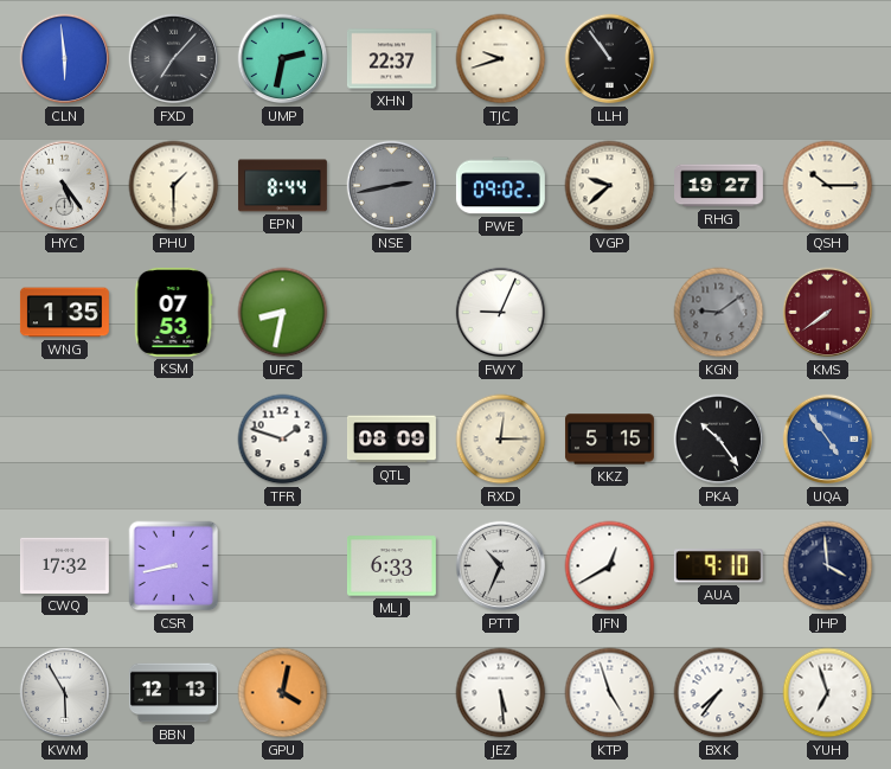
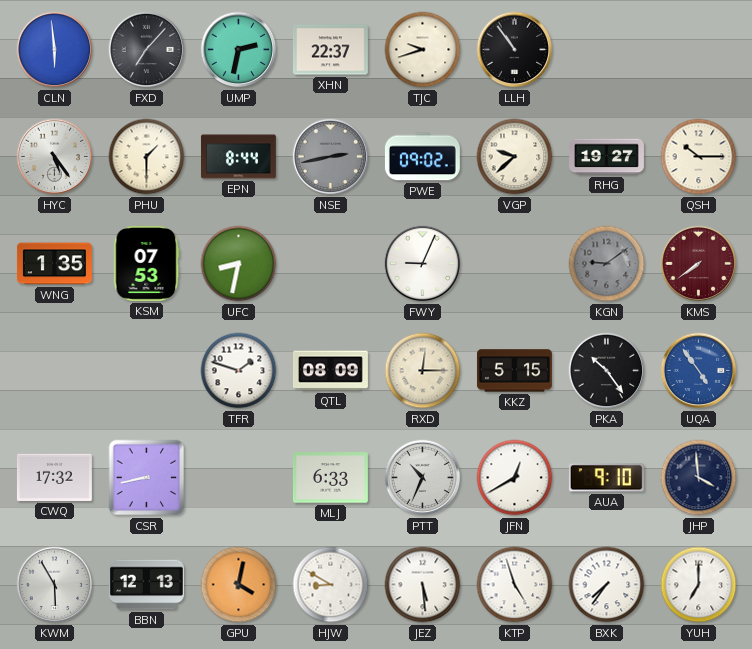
HJW: none -> 8:50 (331, 585)
YUH: 6:57 -> 7:00 (699, 585)
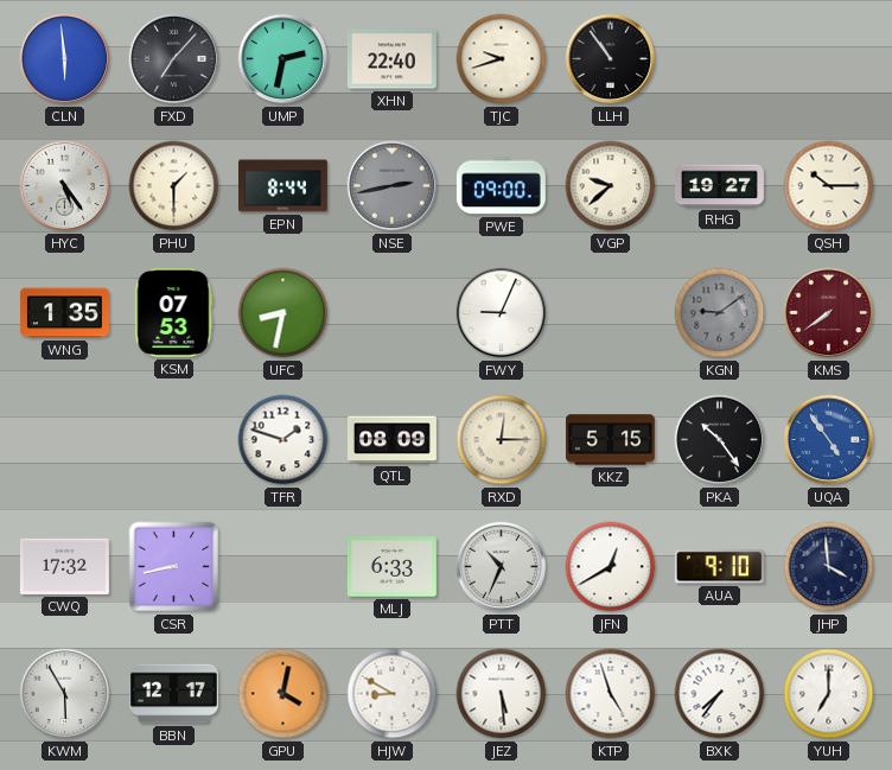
XHN: 22:37 -> 22:40 (391, 59)
PWE: 09:02 -> 09:00 (501, 186)
BBN: 12:13 -> 12:17 (173, 694)
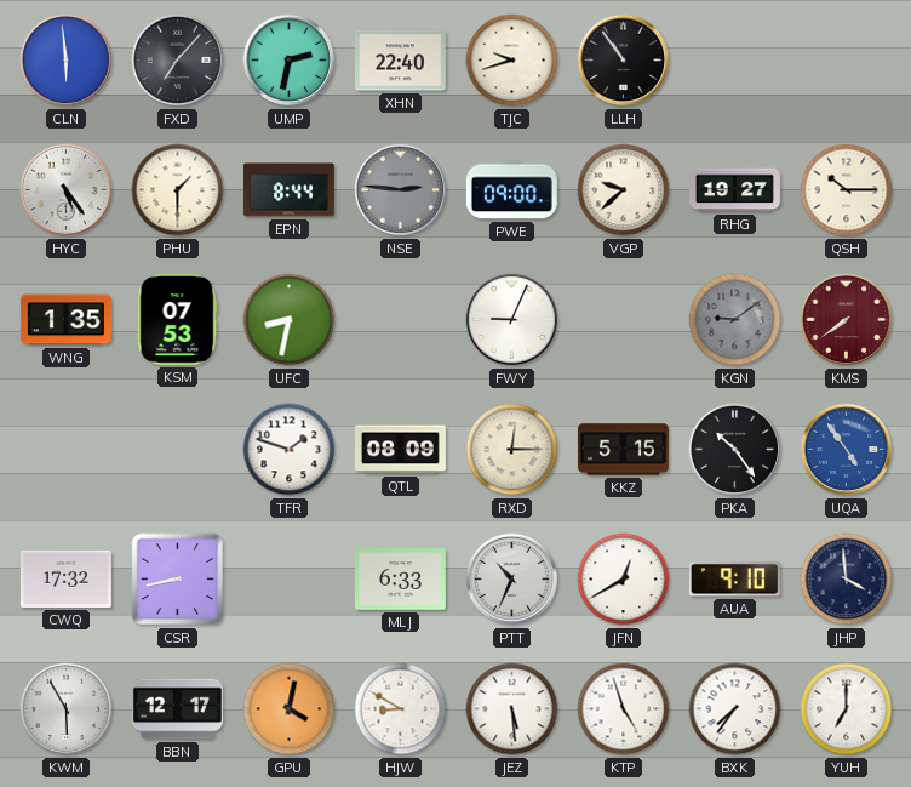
NSE: 2:43 -> 2:46 (401, 190)
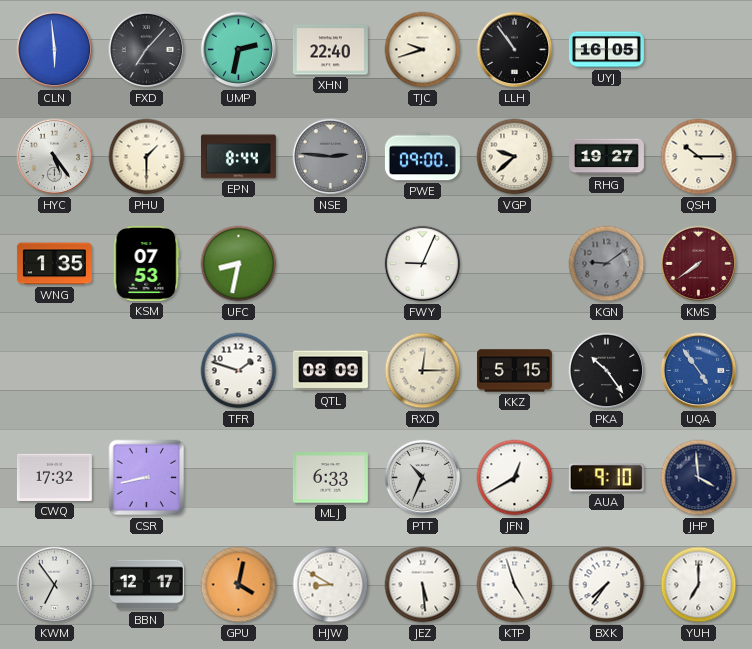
UYJ: none -> 16:05 (606, 50)
KWM: 5:55 -> 6:54 (55, 585)
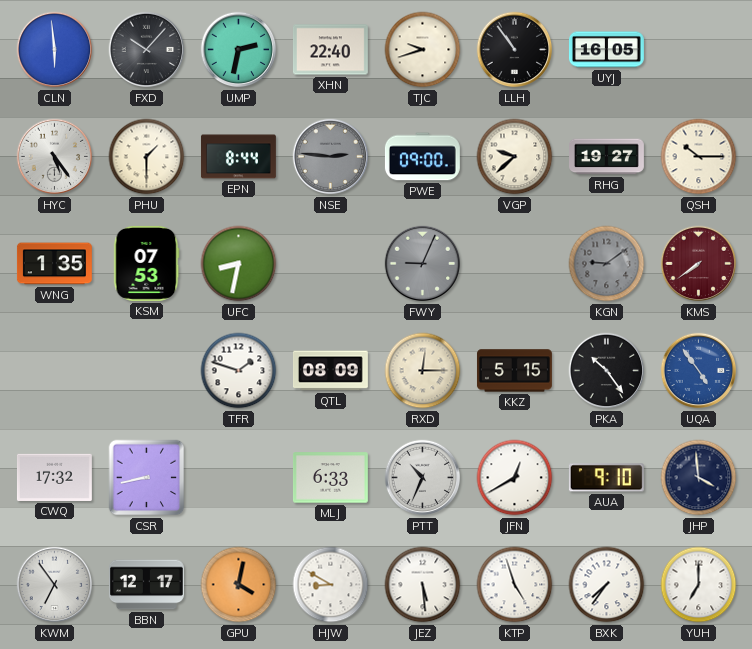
FXD: 7:07 -> 10:07 (147, 50)
FWY dial: white -> grey (423, 264)
